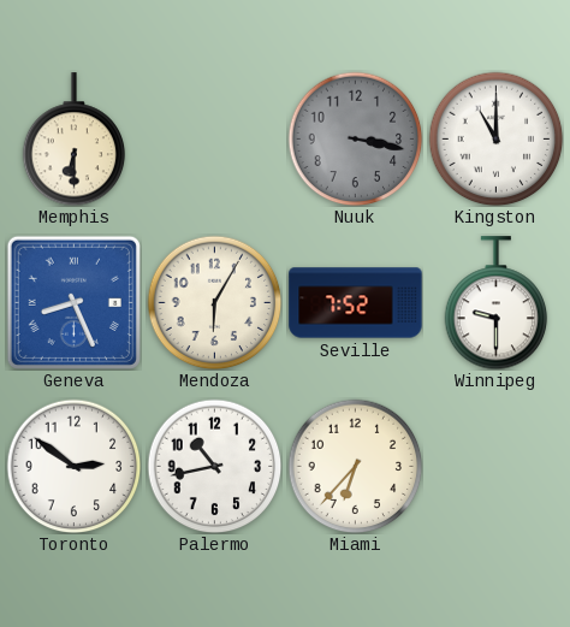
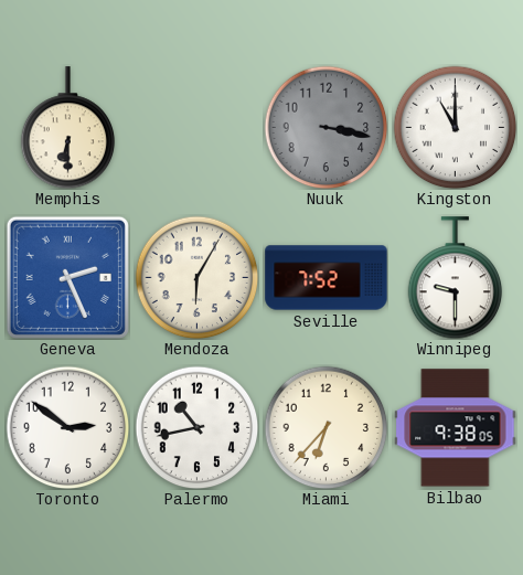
Geneva: 8:26 -> 2:26 (67, 277)
Bilbao: none -> 9:38 (456, 428)
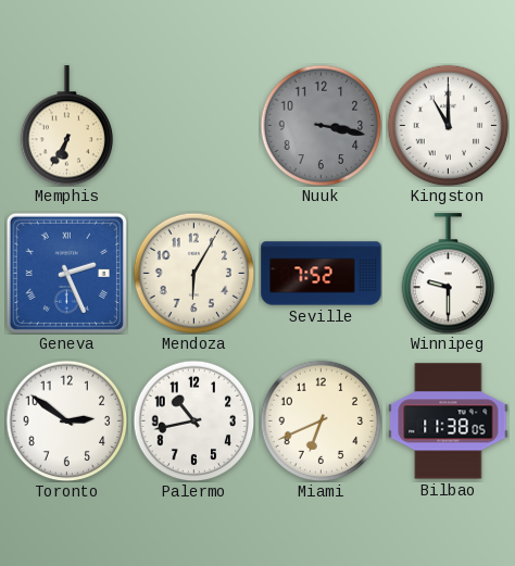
Memphis: 6:30 -> 6:35 (67, 126)
Miami: 6:37 -> 6:41 (321, 420)
Bilbao: 9:38 -> 11:38 (449, 422)
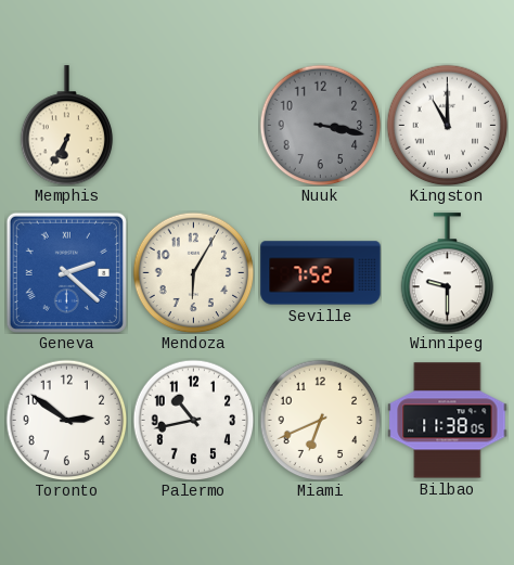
Geneva: 2:26 -> 2:22 (66, 272)
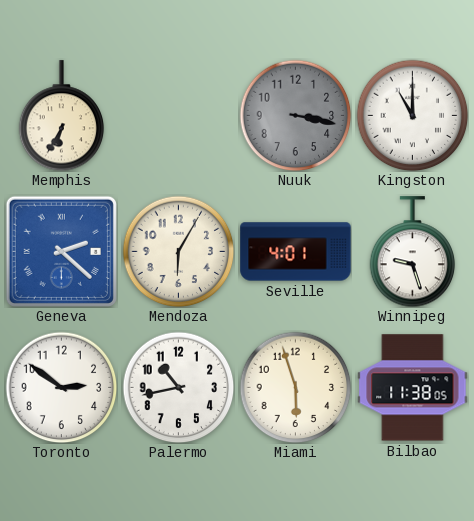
Seville: 7:52 -> 4:01 (296, 252)
Winnipeg: 9:30 -> 9:27 (413, 252)
Miami: 6:41 -> 5:57 (295, 387)
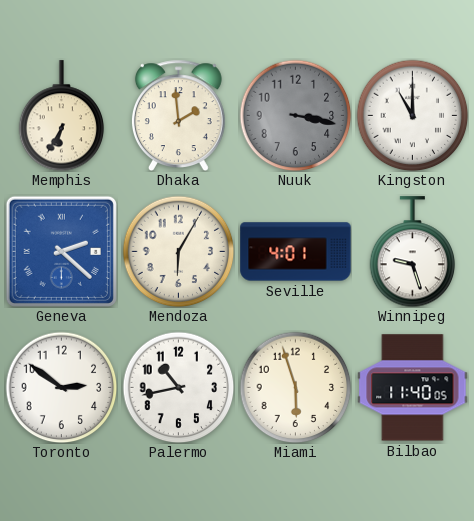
Dhaka: none -> 1:59 (178, 115)
Bilbao: 11:38 -> 11:40 (413, 388)
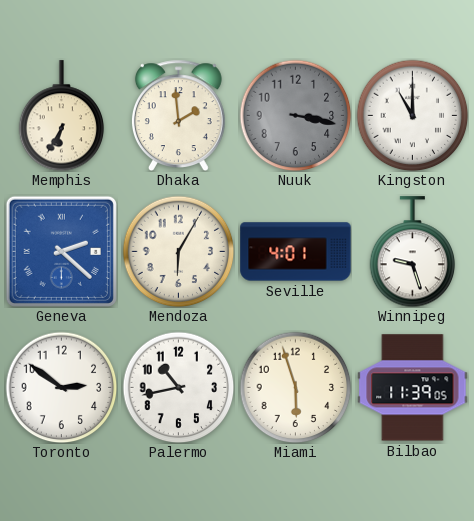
Bilbao: 11:40 -> 11:39 (413, 388)
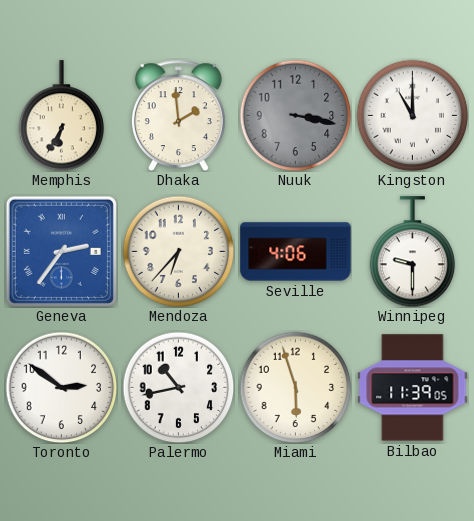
Geneva: 2:22 -> 2:36 (61, 251)
Mendoza: 6:05 -> 6:37 (178, 251)
Seville: 4:01 -> 4:06 (296, 252)
Winnipeg: 9:27 -> 9:30 (413, 252)
